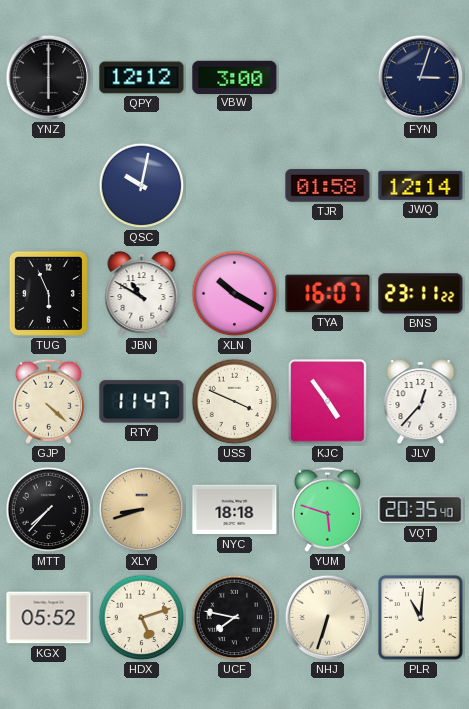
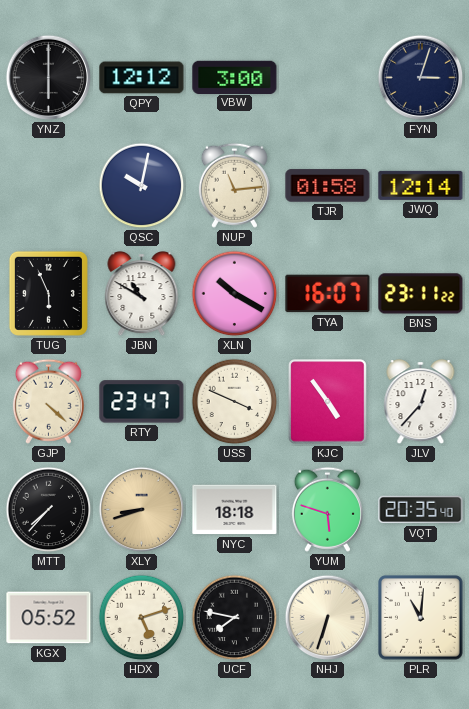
NUP: none -> 11:14 (234, 185)
RTY: 11:47 -> 23:47 (142, 402)
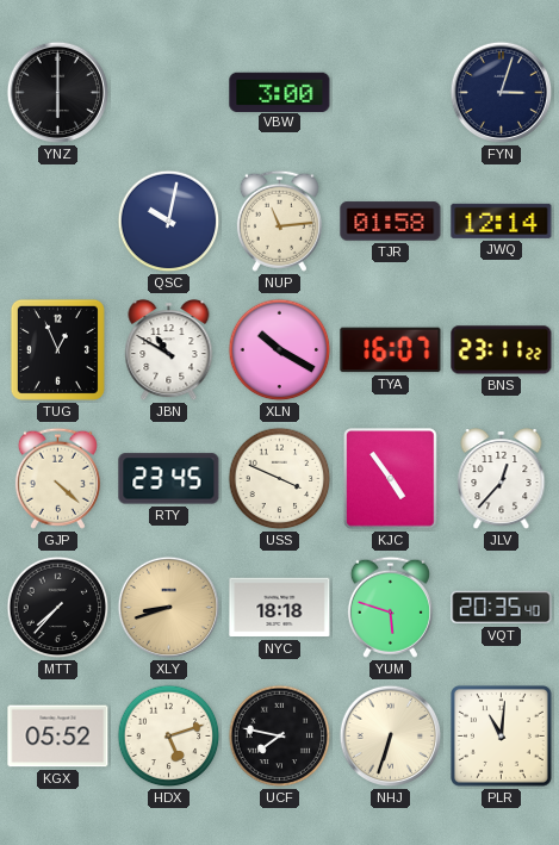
QPY: 12:12 -> none (142, 78)
TUG: 5:56 -> 12:56 (57, 349)
RTY: 23:47 -> 23:45 (169, 479)
